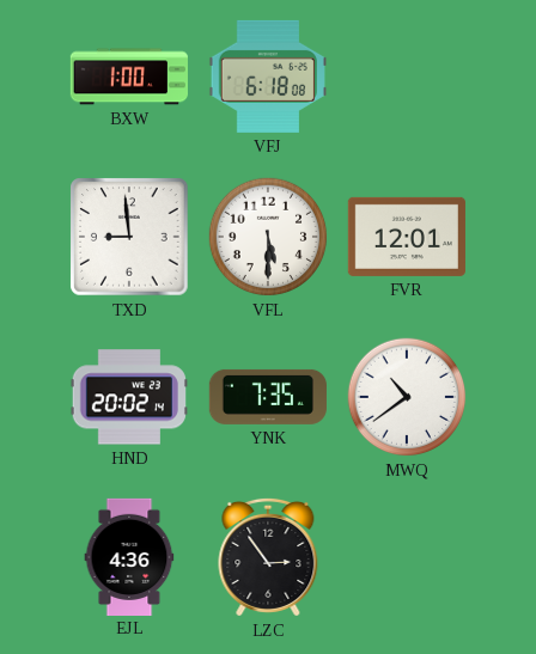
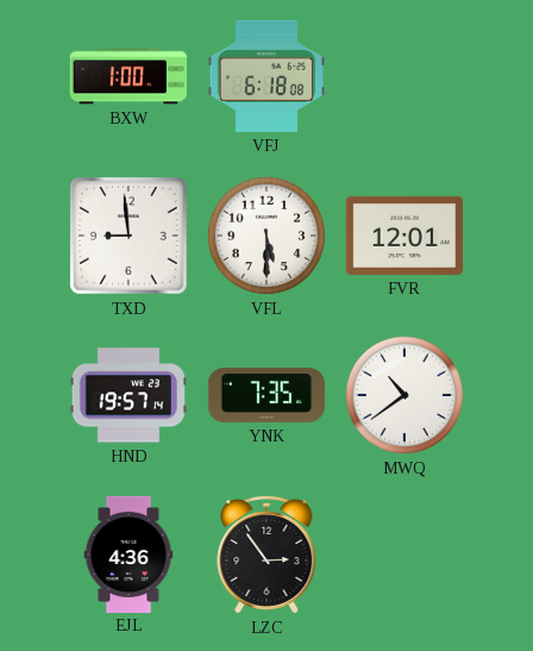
HND: 20:02 -> 19:57 (128, 395)
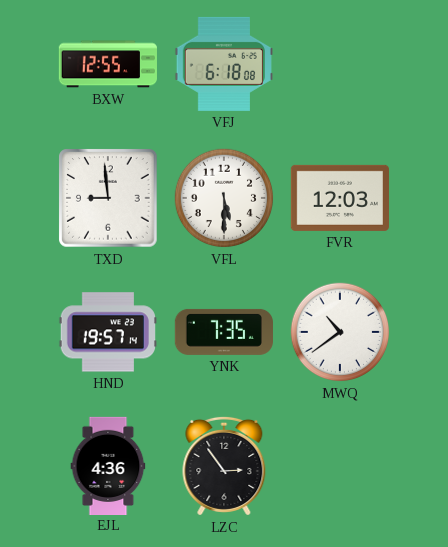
BXW: 1:00 -> 12:55 (108, 64)
FVR: 12:01 -> 12:03 (340, 198)
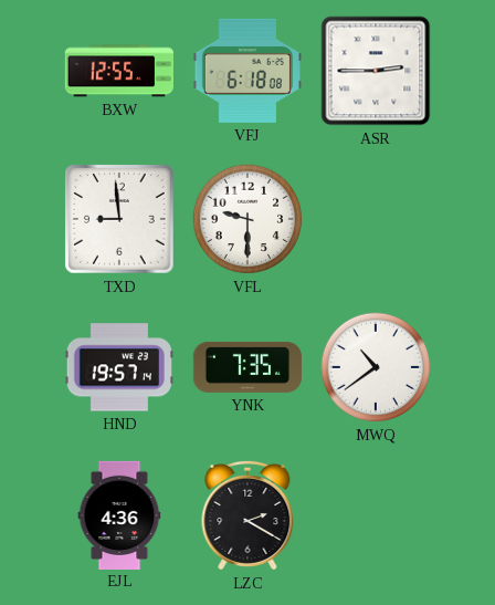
ASR: none -> 2:45 (376, 71)
VFL: 5:30 -> 9:30 (247, 219)
FVR: 12:03 -> none (340, 198)
LZC: 2:54 -> 2:20 (247, 515)
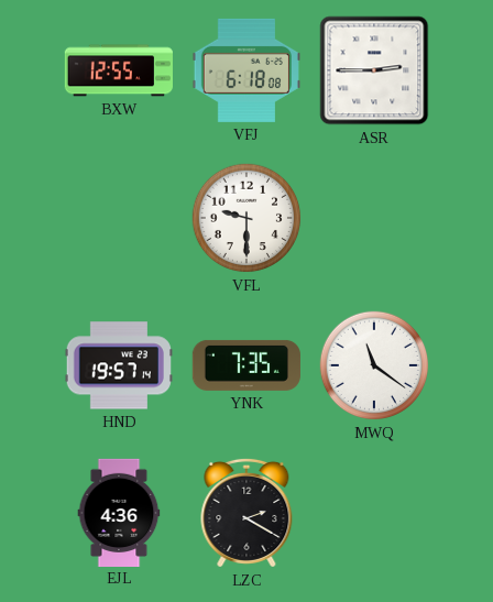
TXD: 8:59 -> none (119, 219)
MWQ: 10:39 -> 11:21 (374, 365)
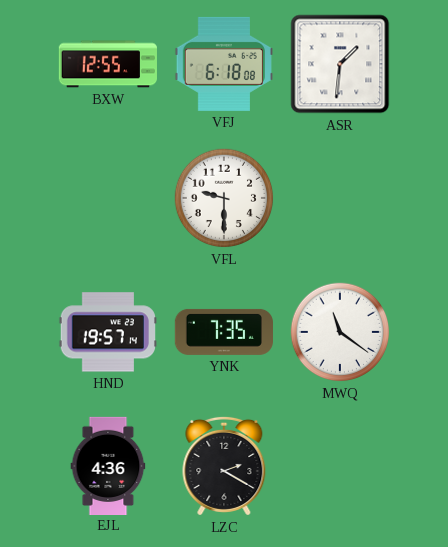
ASR: 2:45 -> 1:31 (340, 64)
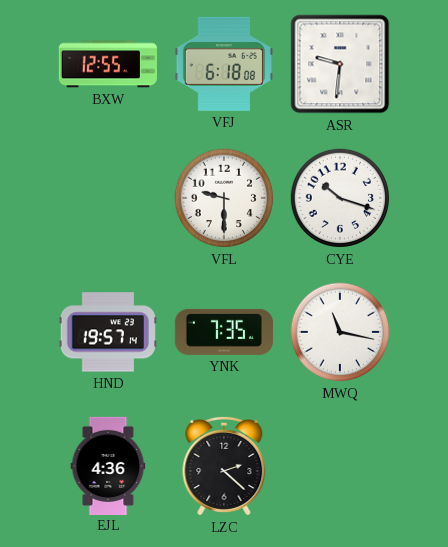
ASR: 1:31 -> 9:31 (340, 64)
CYE: none -> 10:18 (340, 198)
MWQ: 11:21 -> 11:17 (340, 332)
LZC: 2:20 -> 2:22 (224, 466)
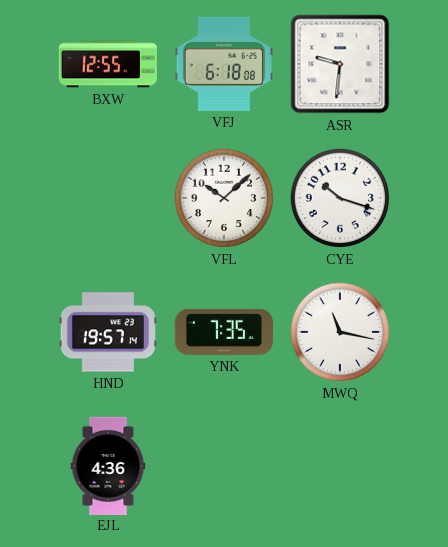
VFL: 9:30 -> 10:08 (224, 198)
LZC: 2:22 -> none (224, 466)
